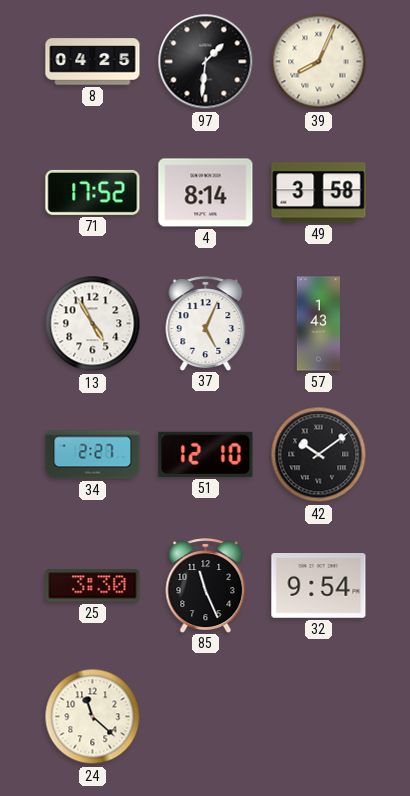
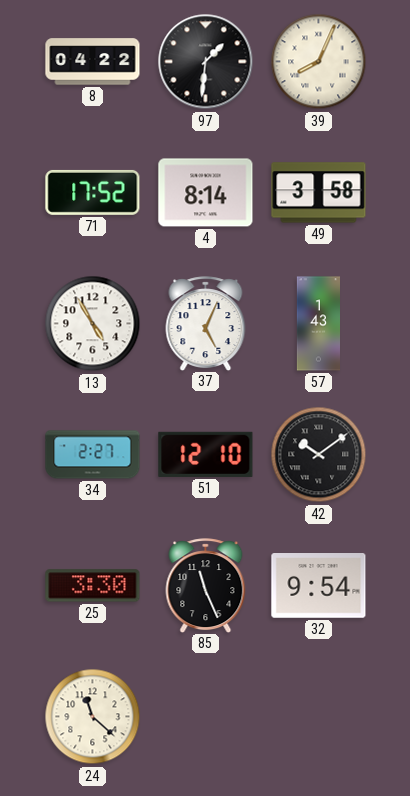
8: 04:25 -> 04:22 (93, 62)
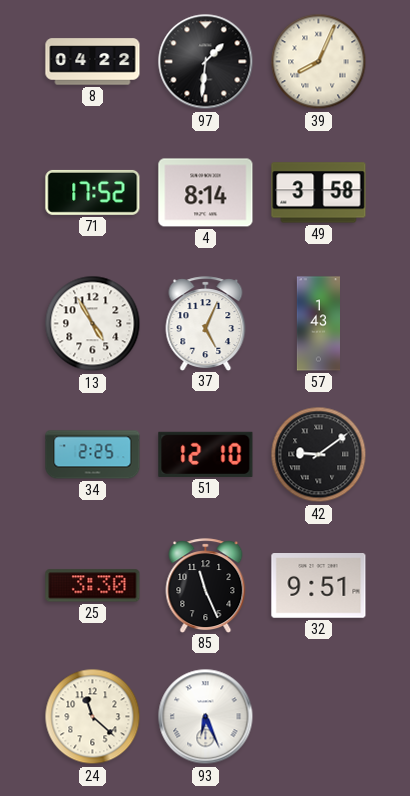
34: 2:27 -> 2:25 (93, 455)
42: 10:09 -> 9:09 (319, 455)
32: 9:54 -> 9:51 (319, 586)
93: none -> 6:26 (206, 717)
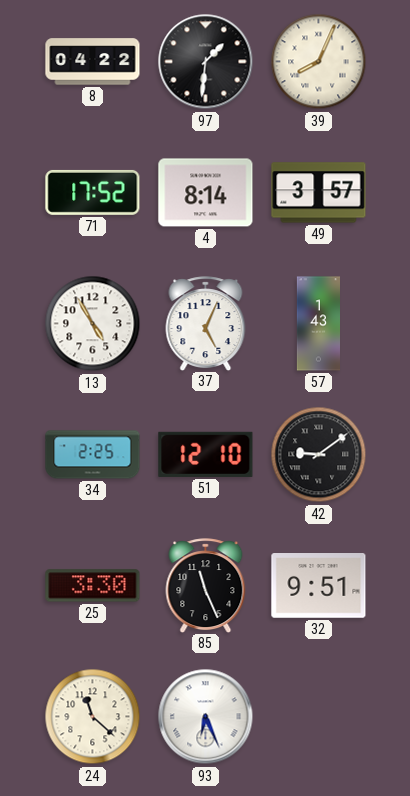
49: 3:58 -> 3:57 (319, 193)
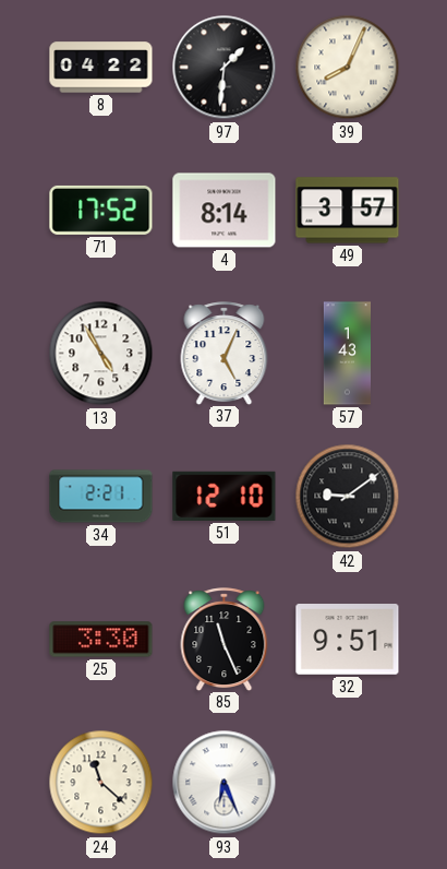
34: 2:25 -> 2:21 (101, 497)
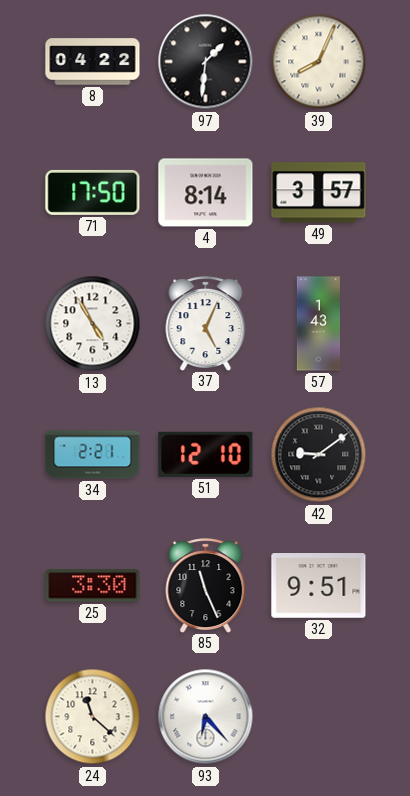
71: 17:52 -> 17:50 (93, 192)
93: 6:26 -> 6:23 (206, 717)
